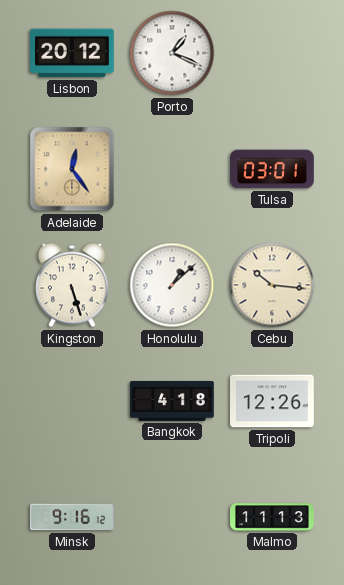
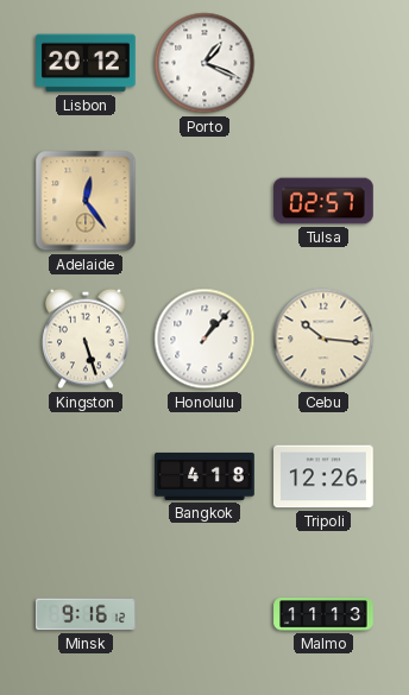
Tulsa: 03:01 -> 02:57 (323, 201)
Honolulu: 1:08 -> 1:07 (204, 339)
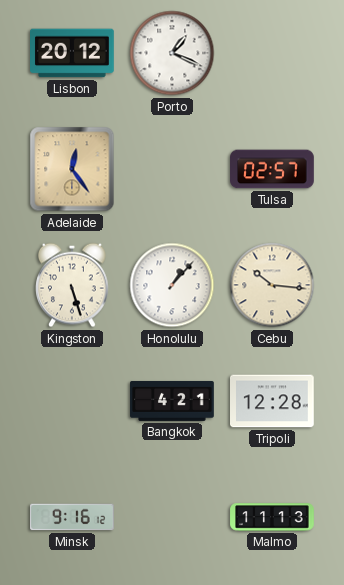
Bangkok: 4:18 -> 4:21 (172, 401)
Tripoli: 12:26 -> 12:28 (273, 401)
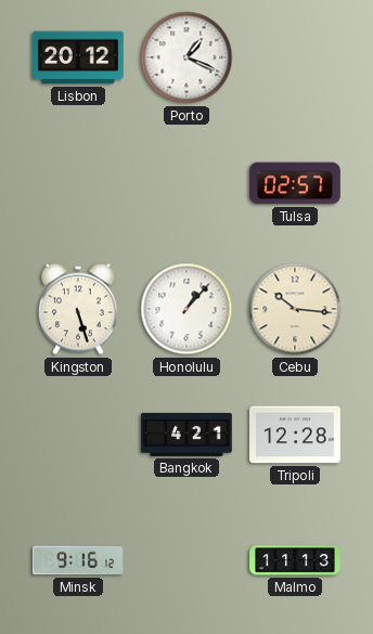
Adelaide: 12:24 -> none (72, 169)
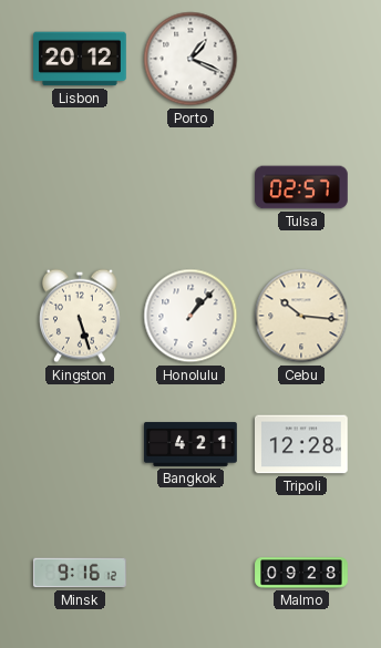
Malmo: 11:13 -> 09:28 (301, 573)
